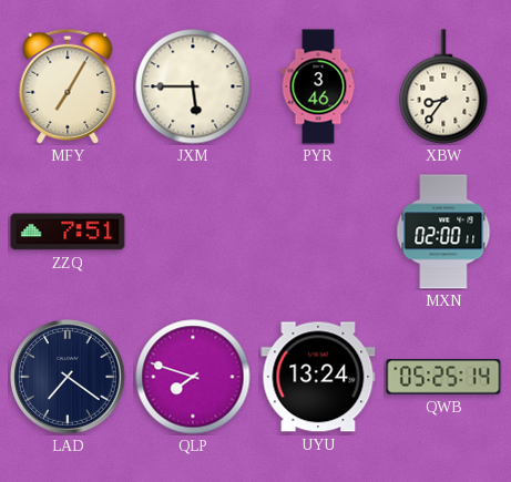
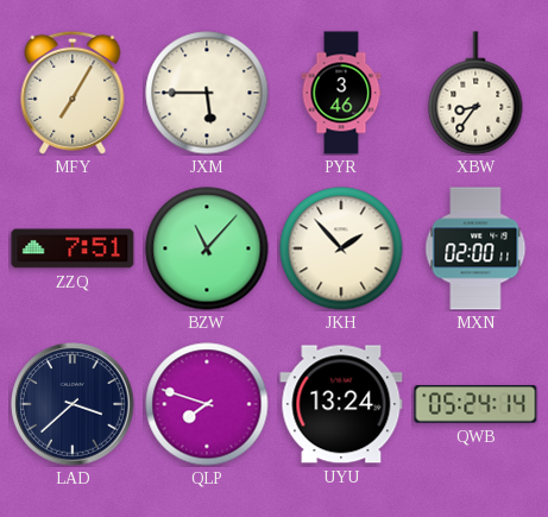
BZW: none -> 11:07 (207, 248)
JKH: none -> 1:53 (341, 248)
LAD: 7:21 -> 3:38 (73, 404)
QWB: 05:25 -> 05:24 (475, 404)
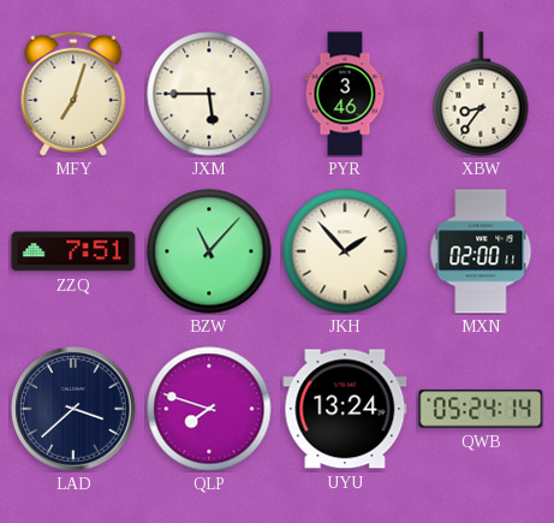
MFY: 7:05 -> 7:03 (73, 94)
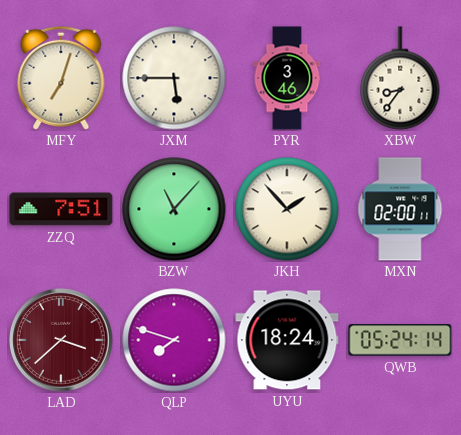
LAD dial: navy -> burgundy (61, 340)
UYU: 13:24 -> 18:24 (287, 340)
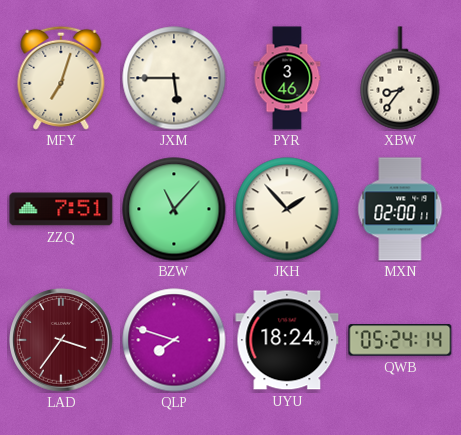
LAD: 3:38 -> 3:36 (61, 340)
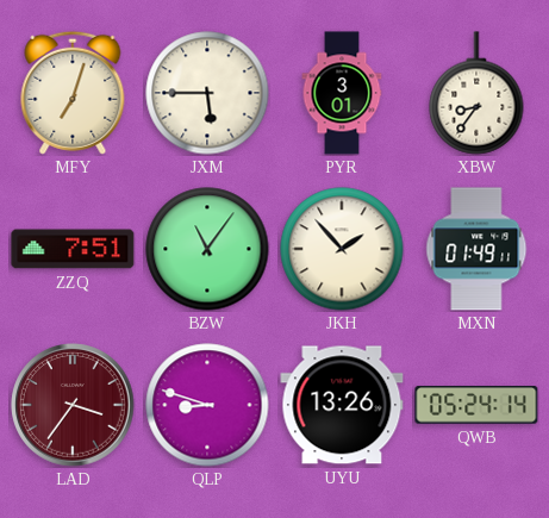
PYR: 3:46 -> 3:01 (342, 93)
BZW: 11:07 -> 11:06 (207, 249)
MXN: 02:00 -> 01:49 (476, 249)
QLP: 7:48 -> 8:48 (207, 405)
UYU: 18:24 -> 13:26 (342, 405)
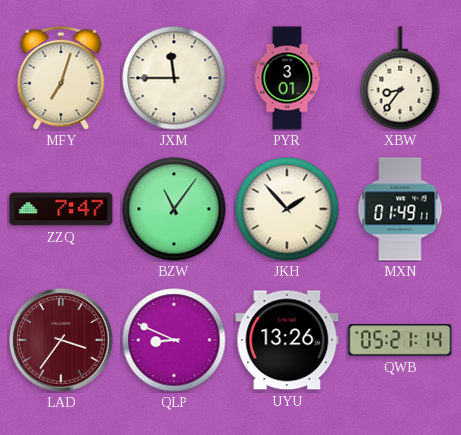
JXM: 5:45 -> 11:45 (174, 78)
ZZQ: 7:51 -> 7:47 (61, 209)
QLP: 8:48 -> 8:49 (174, 340)
QWB: 05:24 -> 05:21 (400, 340)
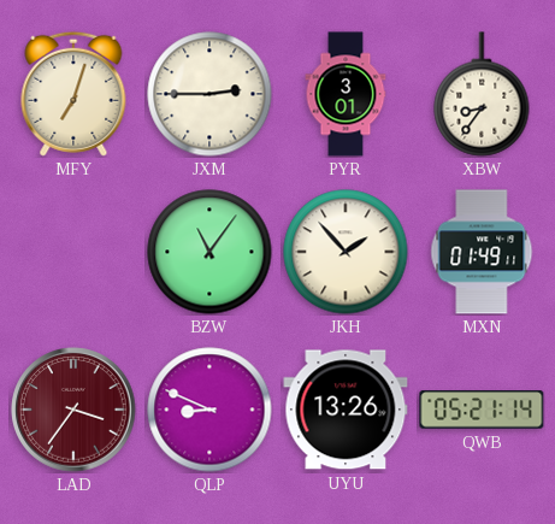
JXM: 11:45 -> 2:45 (209, 94)
ZZQ: 7:47 -> none (61, 209)
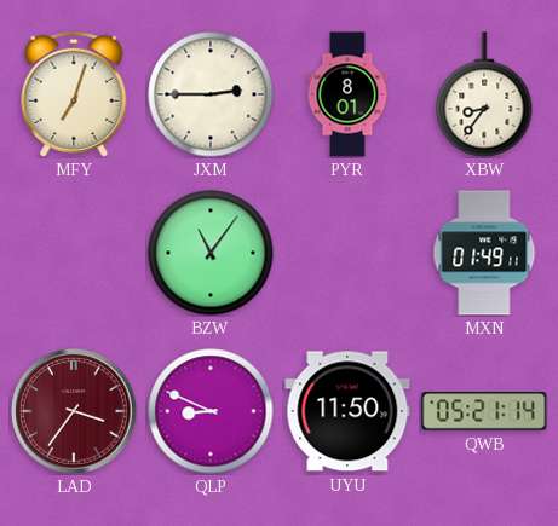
PYR: 3:01 -> 8:01 (347, 94)
JKH: 1:53 -> none (346, 252)
UYU: 13:26 -> 11:50 (347, 411)
